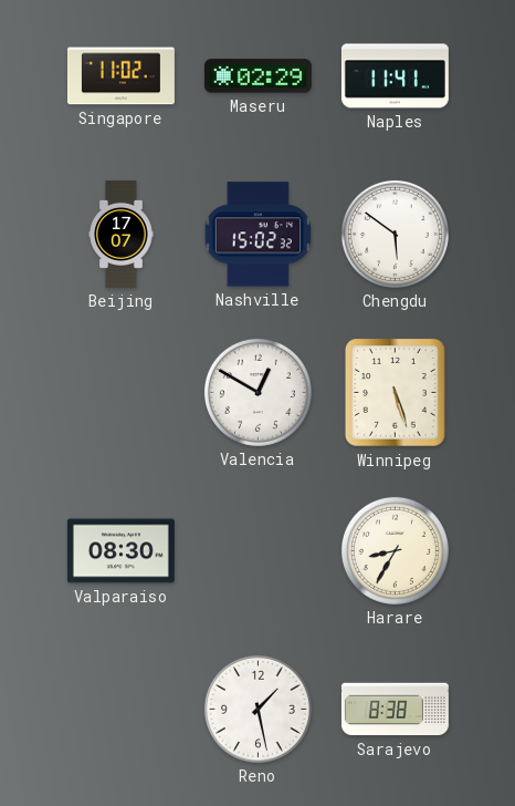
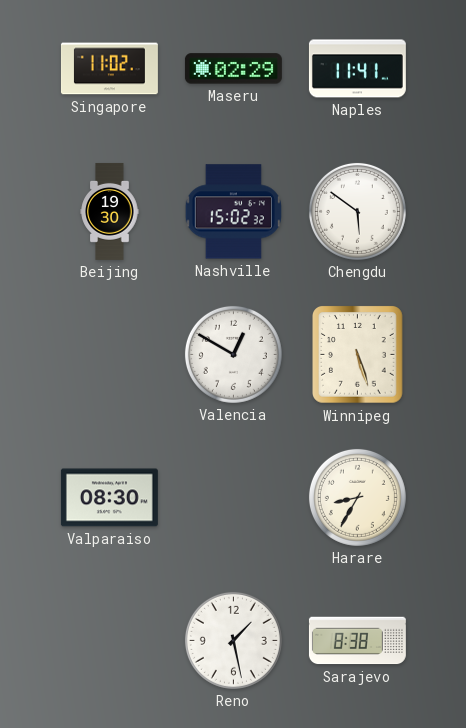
Beijing: 17:07 -> 19:30 (110, 211)
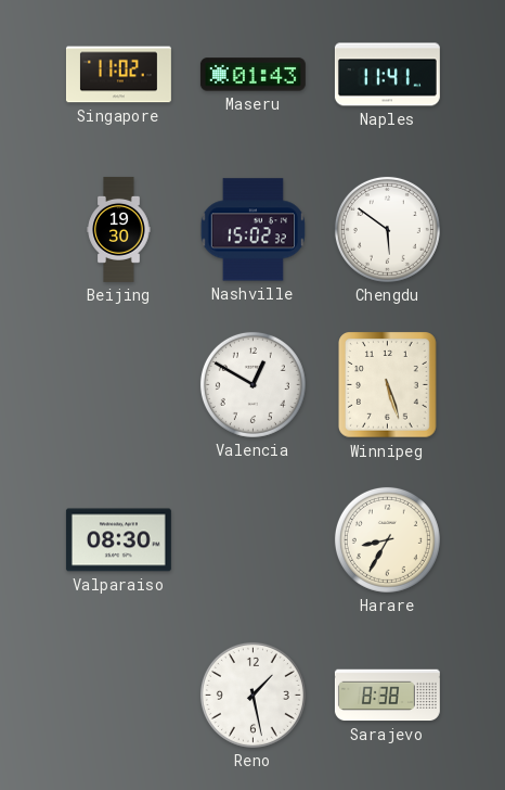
Maseru: 02:29 -> 01:43 (252, 75)
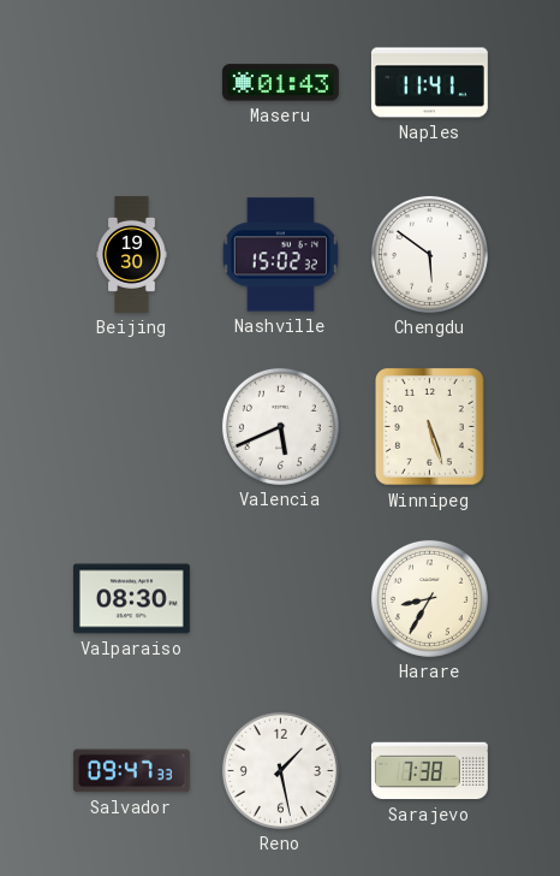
Singapore: 11:02 -> none (118, 75)
Valencia: 12:50 -> 5:41 (280, 426)
Salvador: none -> 09:47 (131, 771)
Sarajevo: 8:38 -> 7:38 (429, 771)
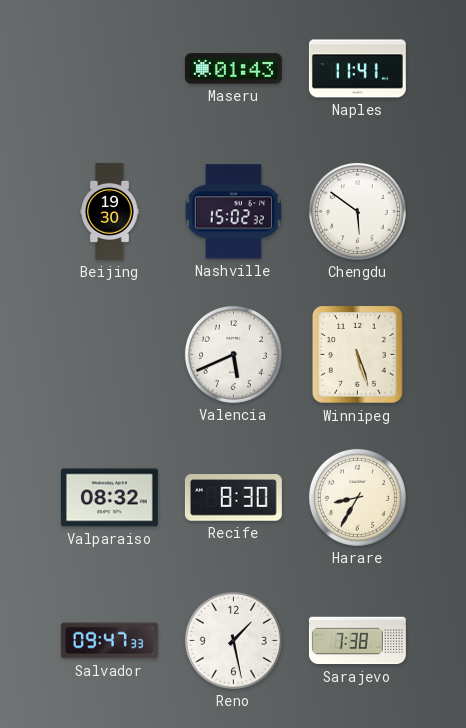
Valparaiso: 08:30 -> 08:32 (109, 498)
Recife: none -> 8:30 (233, 498)
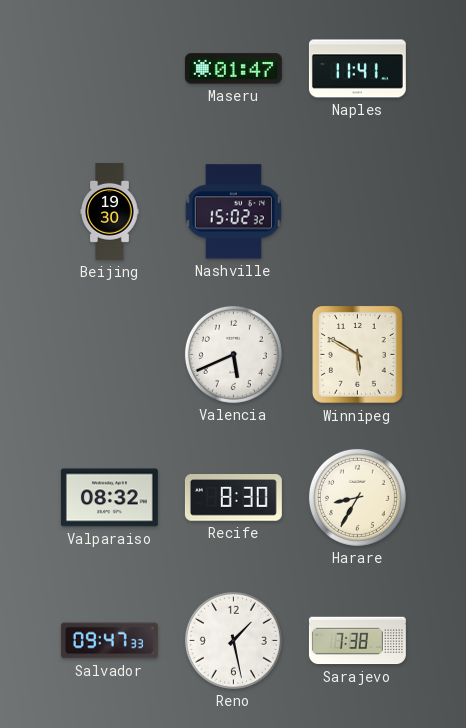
Maseru: 01:43 -> 01:47 (233, 69)
Chengdu: 5:51 -> none (357, 211)
Winnipeg: 5:27 -> 5:50 (358, 355)
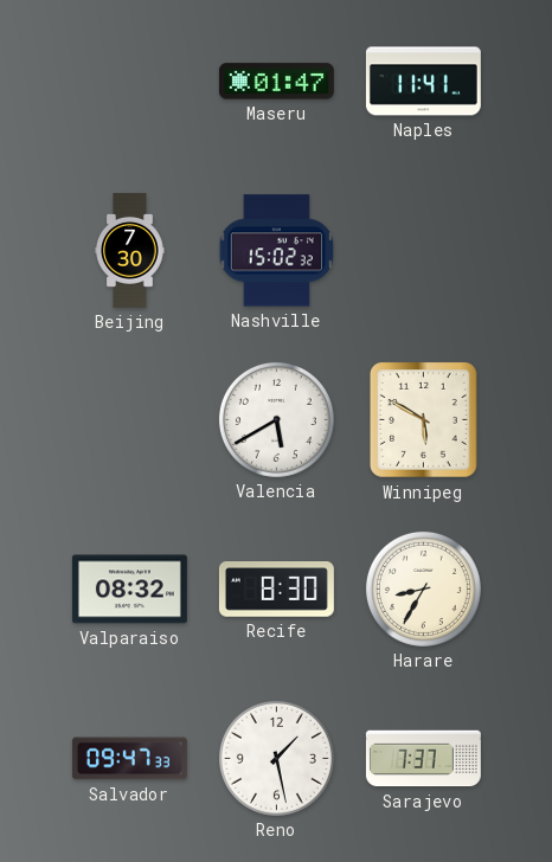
Beijing: 19:30 -> 7:30 (130, 250)
Valencia: 5:41 -> 5:40 (276, 419)
Sarajevo: 7:38 -> 7:37 (423, 759)
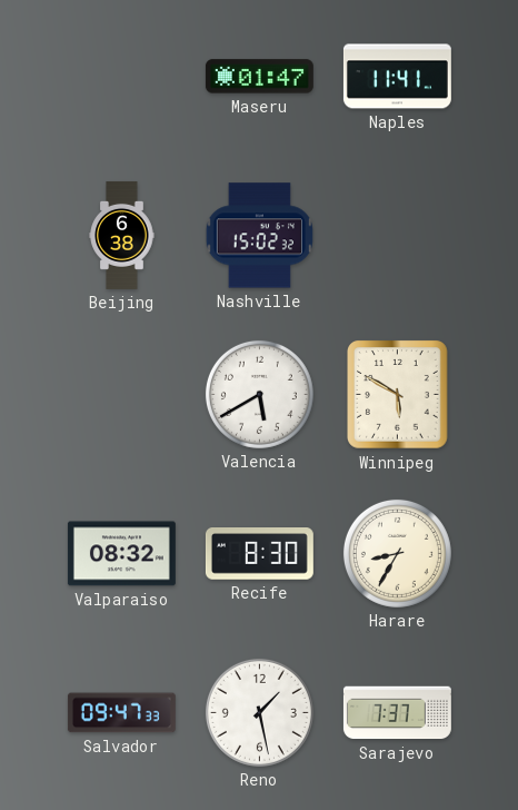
Beijing: 7:30 -> 6:38 (122, 235)
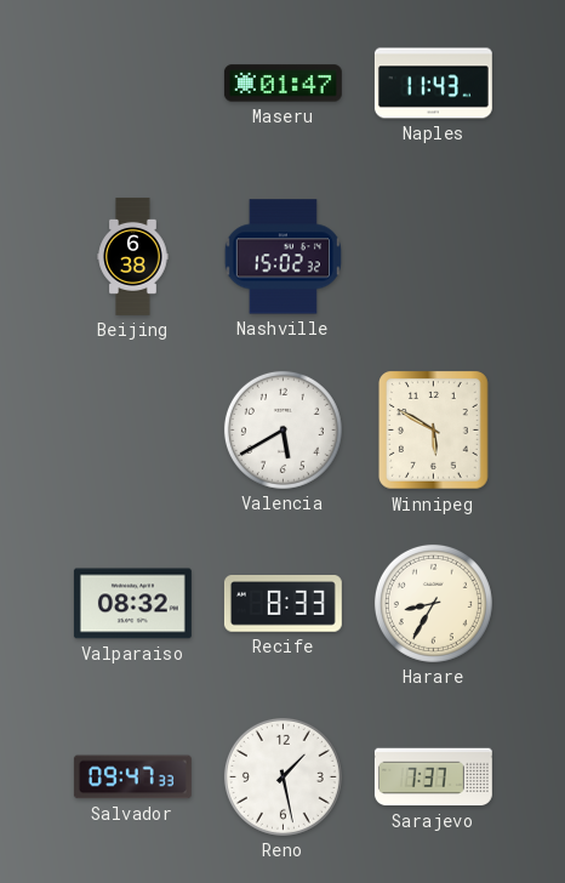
Naples: 11:41 -> 11:43 (433, 84)
Recife: 8:30 -> 8:33 (282, 604)
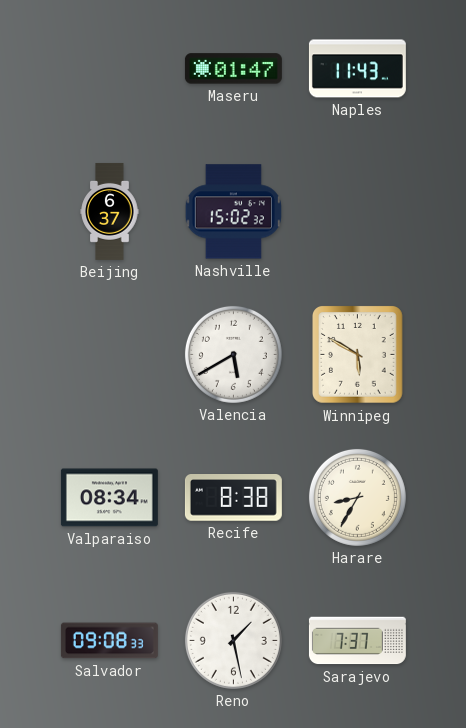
Beijing: 6:38 -> 6:37 (110, 211)
Valparaiso: 08:32 -> 08:34 (109, 498)
Recife: 8:33 -> 8:38 (233, 498)
Salvador: 09:47 -> 09:08 (109, 641)
